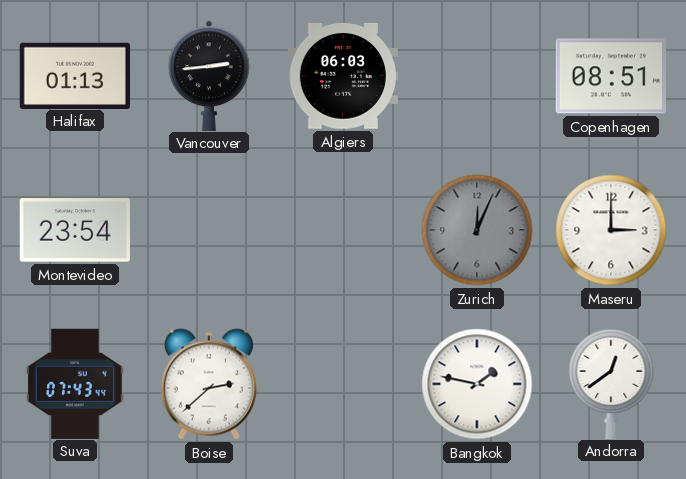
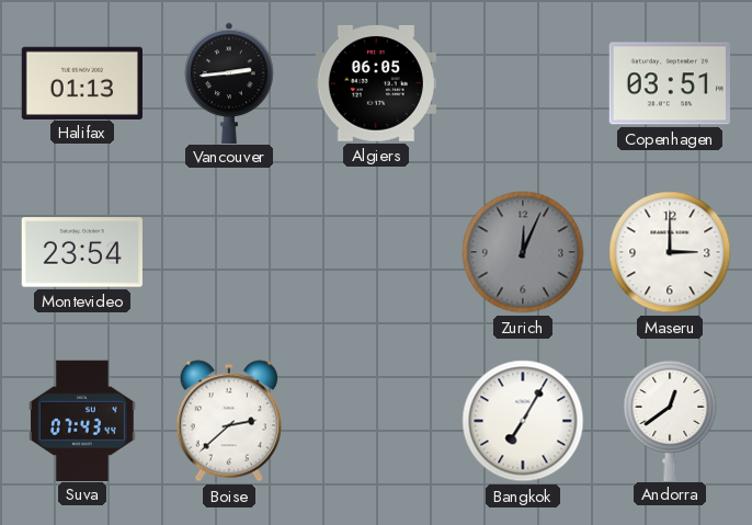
Algiers: 06:03 -> 06:05 (376, 83)
Copenhagen: 08:51 -> 03:51 (670, 83)
Bangkok: 1:47 -> 7:05 (523, 421)
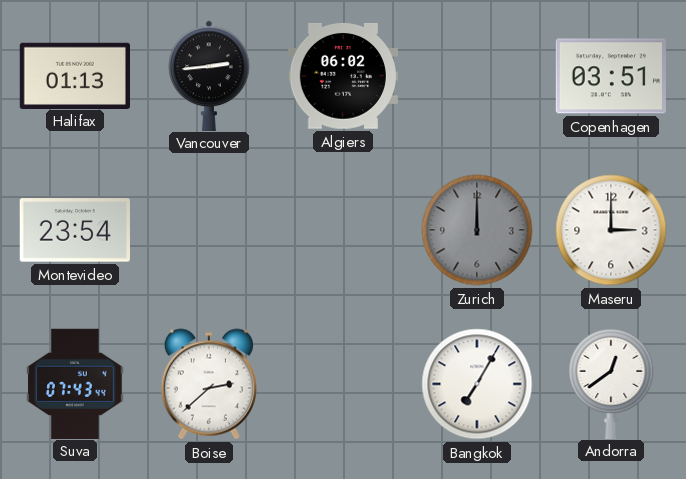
Algiers: 06:05 -> 06:02 (343, 76)
Zurich: 12:04 -> 12:00 (477, 230)
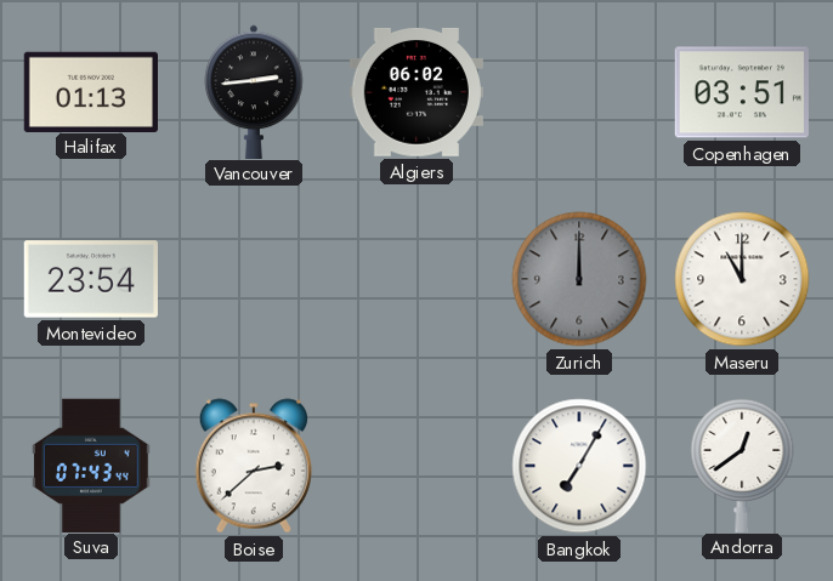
Maseru: 3:00 -> 11:00 (742, 279)
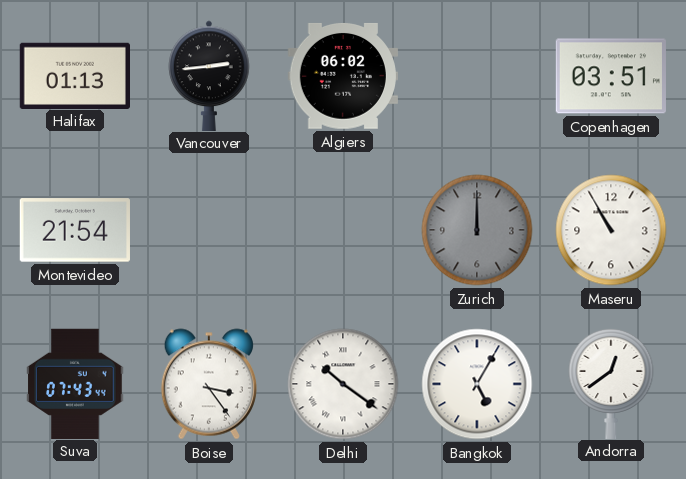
Montevideo: 23:54 -> 21:54 (75, 230)
Maseru: 11:00 -> 10:55 (611, 230)
Boise: 2:38 -> 3:24 (209, 384)
Delhi: none -> 10:21 (343, 384)
Bangkok: 7:05 -> 5:05 (477, 384)
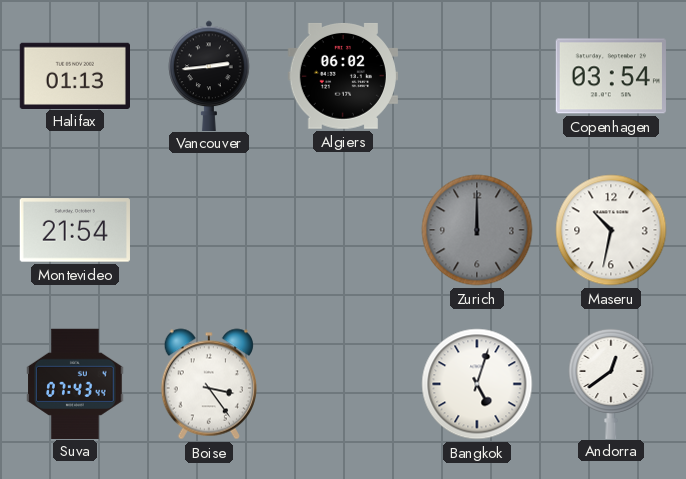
Copenhagen: 03:51 -> 03:54 (611, 76)
Maseru: 10:55 -> 10:32 (611, 230)
Delhi: 10:21 -> none (343, 384)
Bangkok: 5:05 -> 5:03 (477, 384)
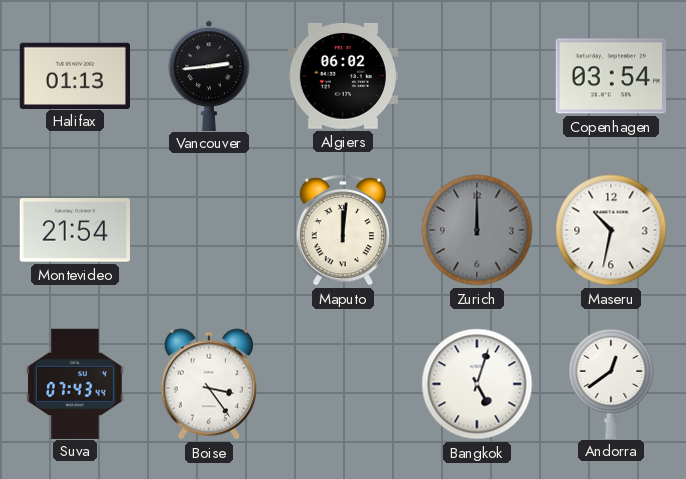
Maputo: none -> 12:01 (342, 230)
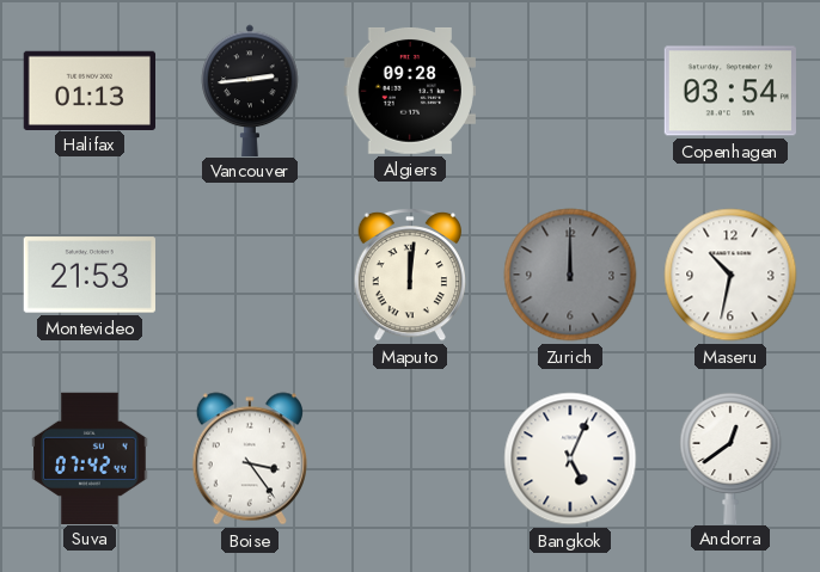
Algiers: 06:02 -> 09:28 (410, 91)
Montevideo: 21:54 -> 21:53 (90, 275)
Suva: 07:43 -> 07:42 (90, 457)
Bangkok: 5:03 -> 5:04 (570, 459)
